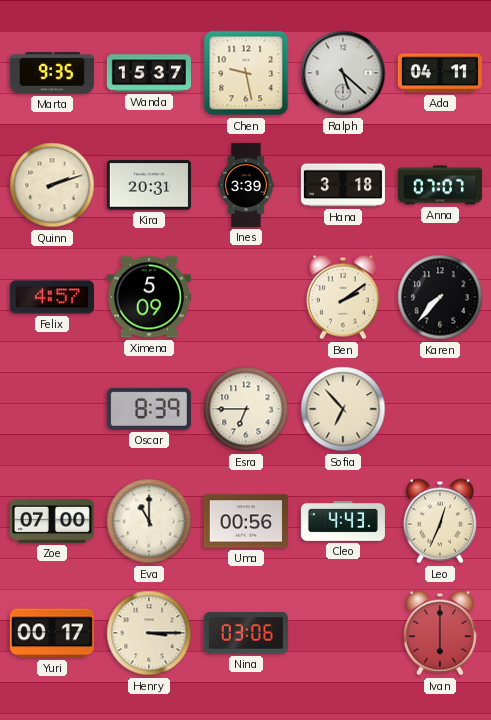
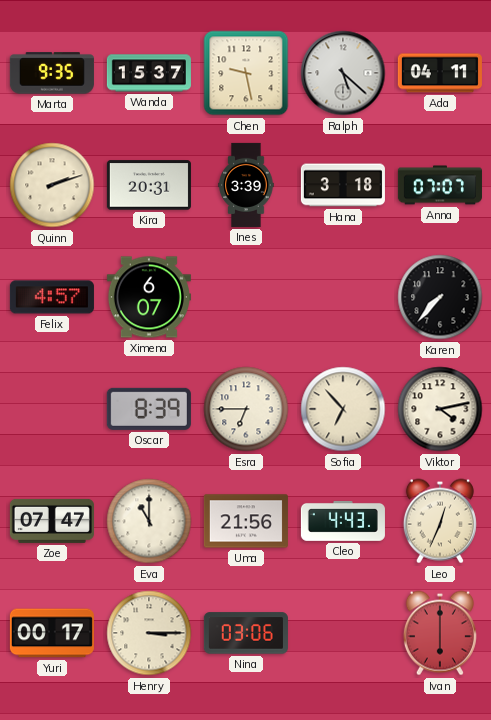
Ximena: 5:09 -> 6:07 (149, 297)
Ben: 2:09 -> none (343, 297)
Viktor: none -> 4:13 (440, 409)
Zoe: 07:00 -> 07:47 (52, 521)
Uma: 00:56 -> 21:56 (246, 521)
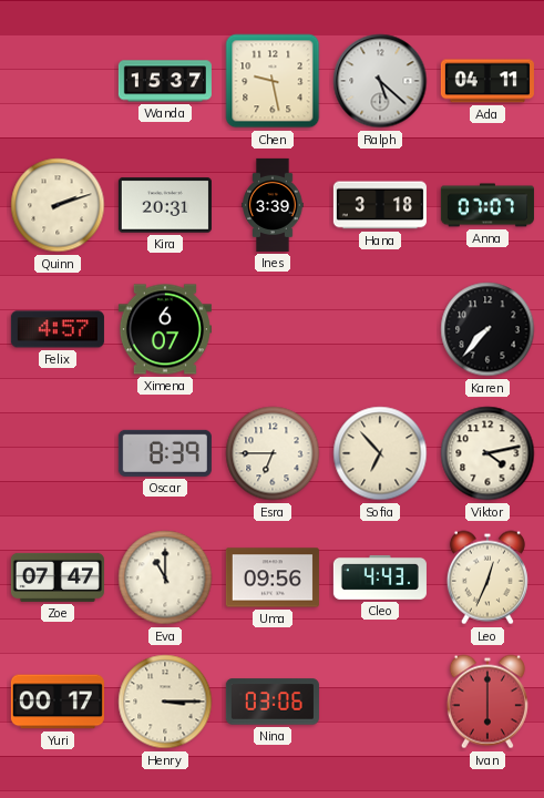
Marta: 9:35 -> none (52, 73)
Uma: 21:56 -> 09:56 (273, 577)
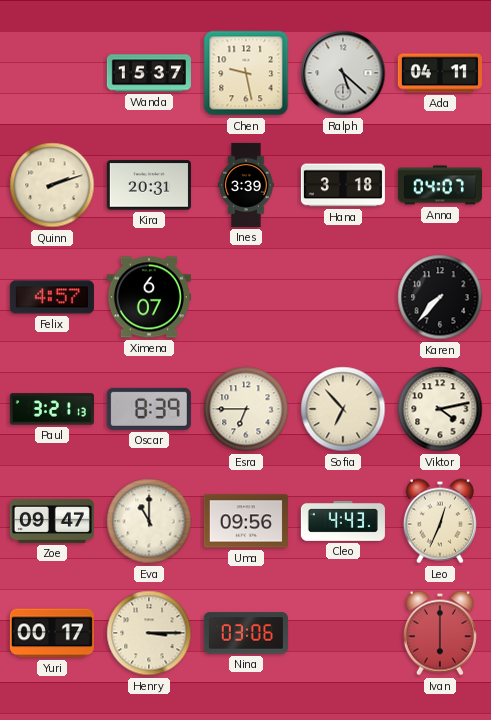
Anna: 07:07 -> 04:07 (440, 185)
Paul: none -> 3:21 (52, 409)
Zoe: 07:47 -> 09:47 (52, 521)
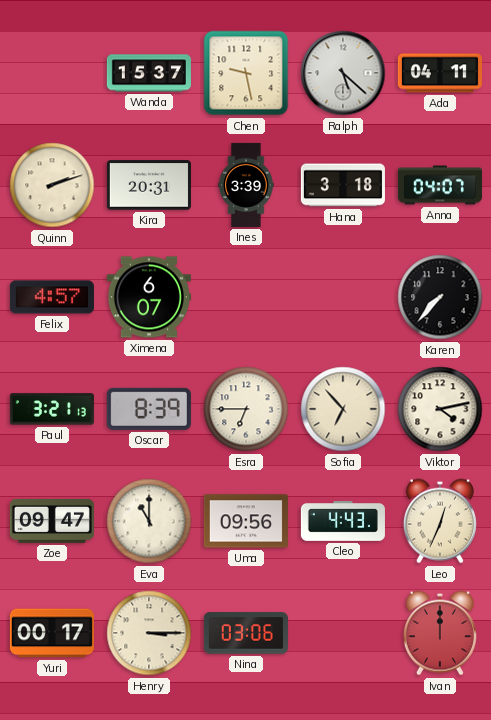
Ivan: 6:00 -> 12:00 (440, 633)
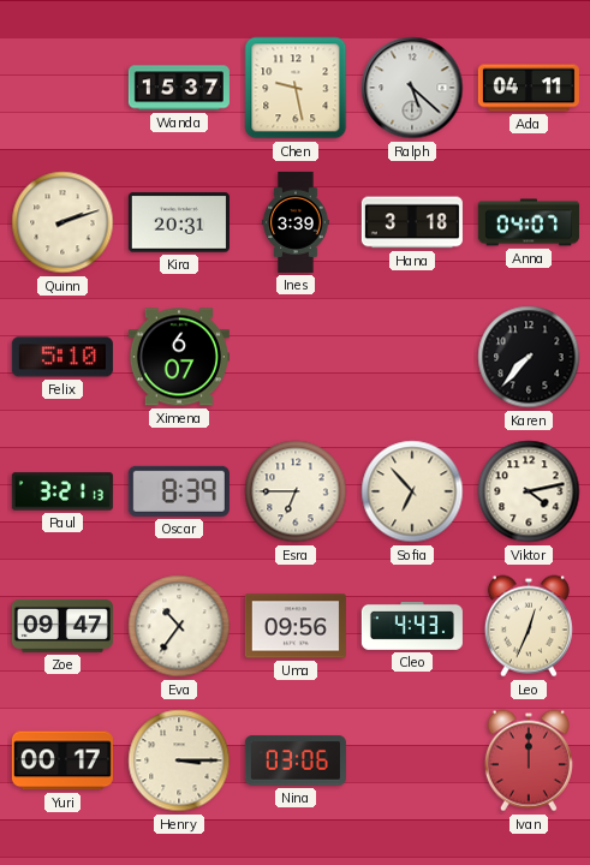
Felix: 4:57 -> 5:10 (62, 357)
Eva: 11:00 -> 10:36 (179, 626)
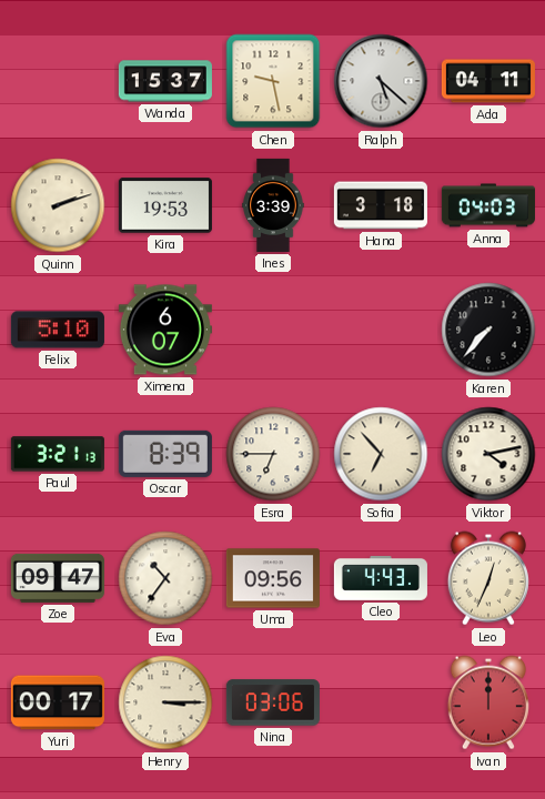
Kira: 20:31 -> 19:53 (165, 205)
Anna: 04:07 -> 04:03 (488, 205)
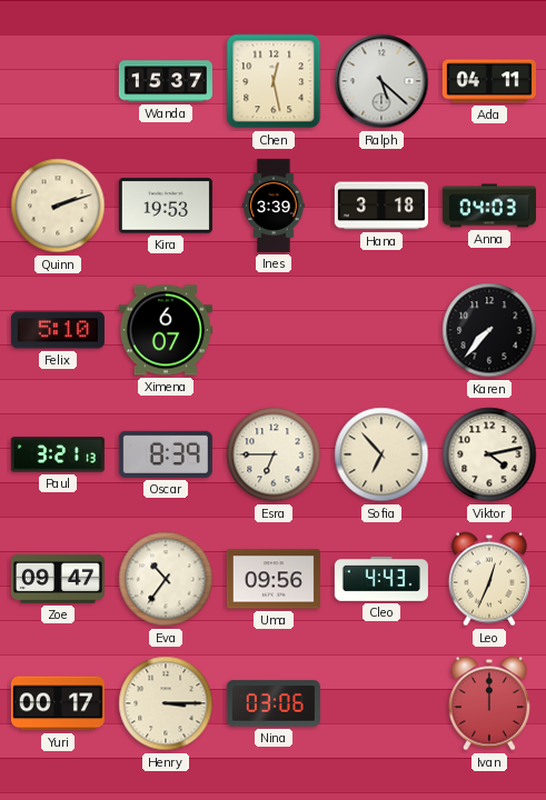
Chen: 9:28 -> 12:28 (274, 81)
